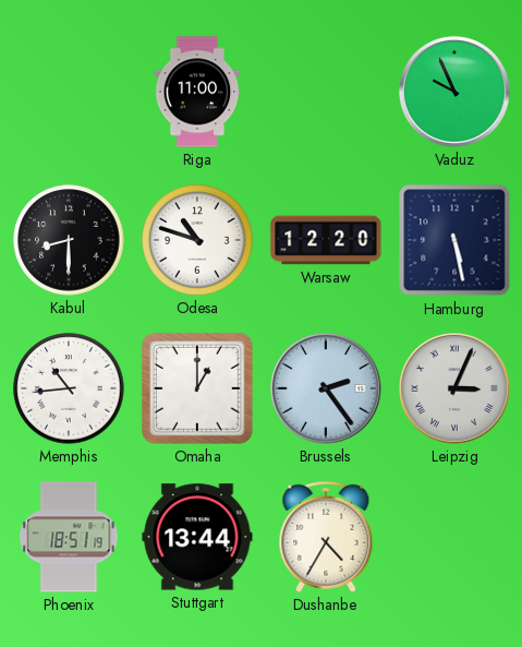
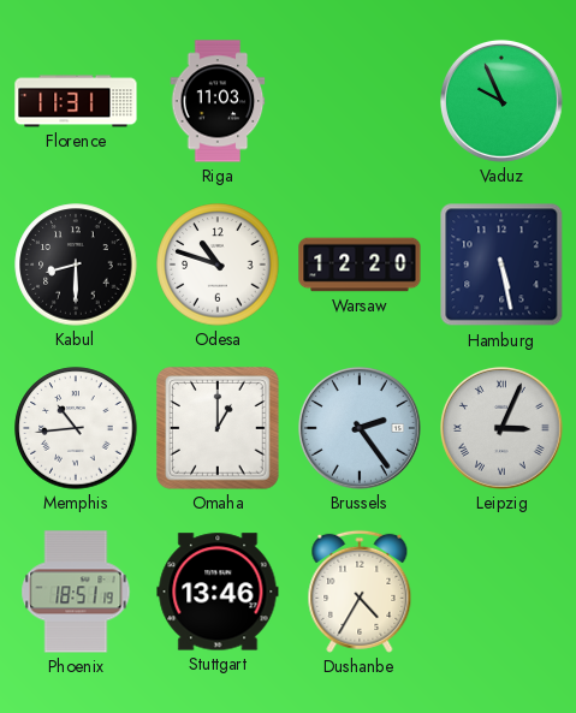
Florence: none -> 11:31 (76, 101)
Riga: 11:00 -> 11:03 (218, 101)
Stuttgart: 13:44 -> 13:46 (218, 592)
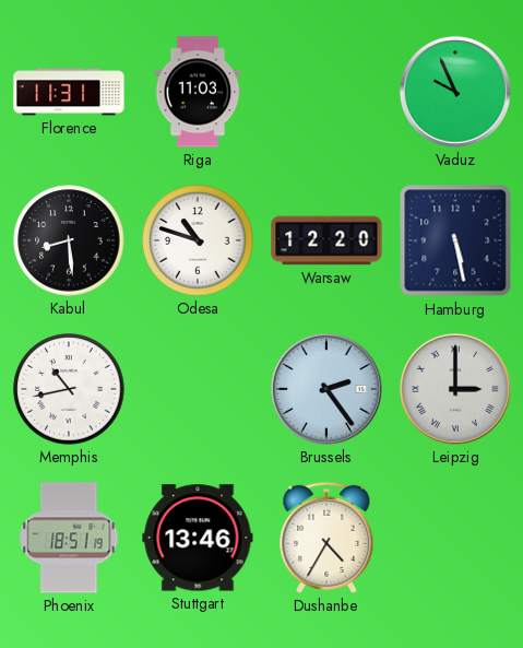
Kabul: 8:30 -> 8:29 (69, 240)
Memphis: 10:44 -> 10:43 (69, 389)
Omaha: 1:00 -> none (218, 428)
Leipzig: 3:04 -> 3:00 (455, 389)
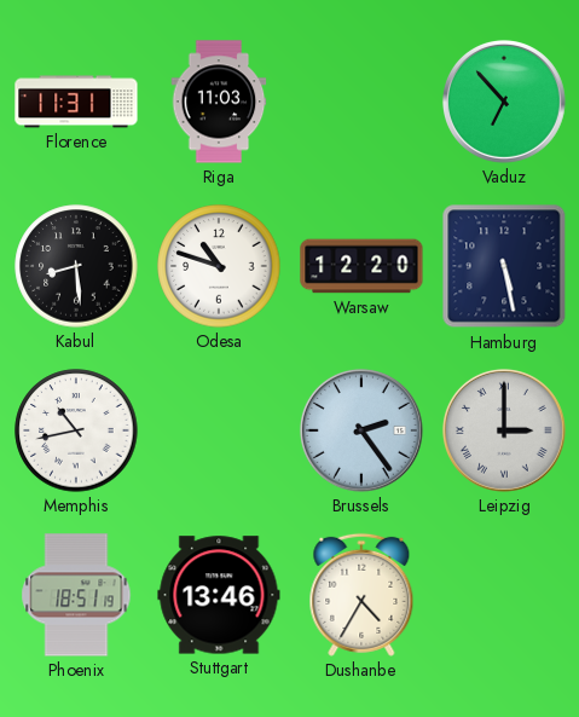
Vaduz: 9:56 -> 6:53 (504, 102)
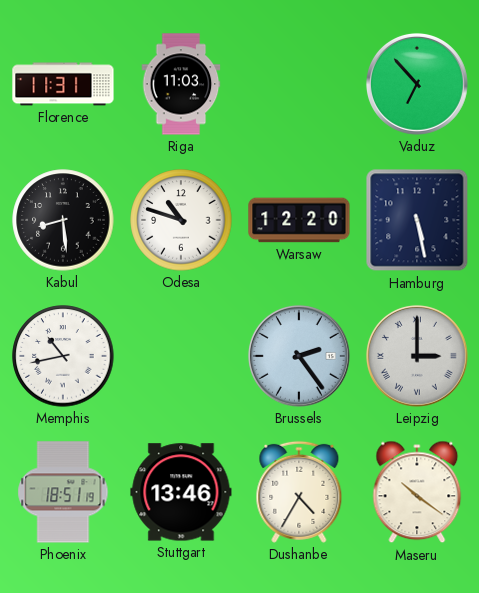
Maseru: none -> 10:21 (417, 492)
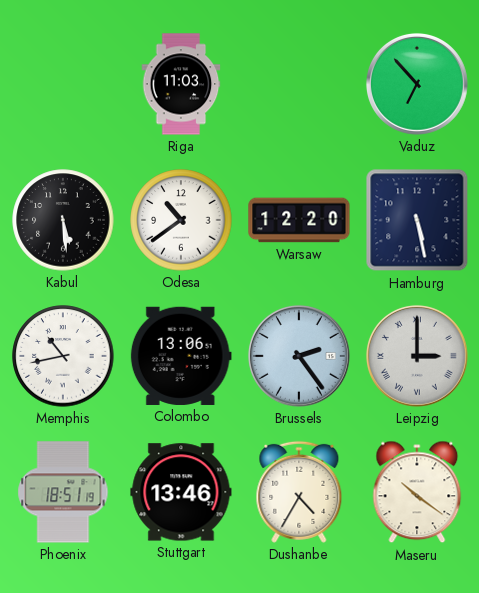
Florence: 11:31 -> none (63, 84)
Kabul: 8:29 -> 5:29 (63, 220)
Odesa: 10:48 -> 10:39 (181, 220)
Colombo: none -> 13:06 (181, 356)
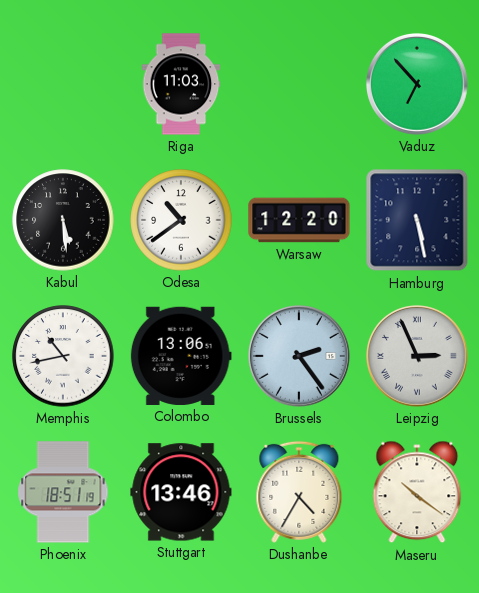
Leipzig: 3:00 -> 2:56 (417, 356)
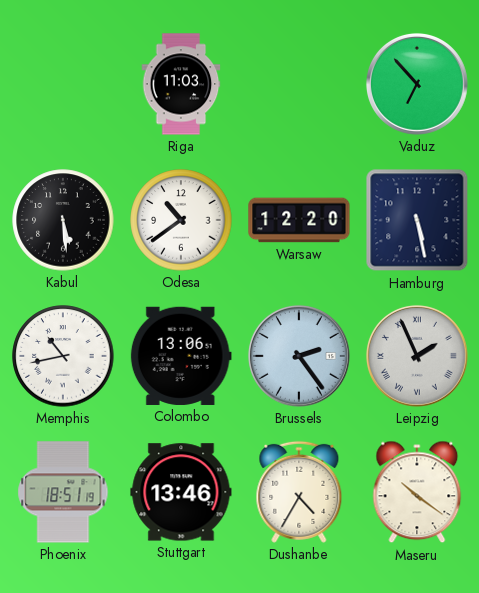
Leipzig: 2:56 -> 1:56 (417, 356)
